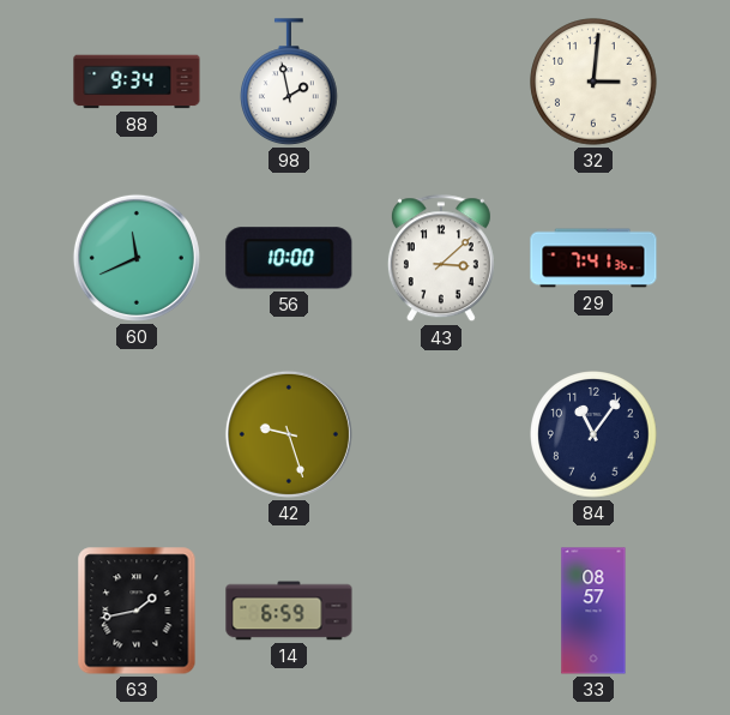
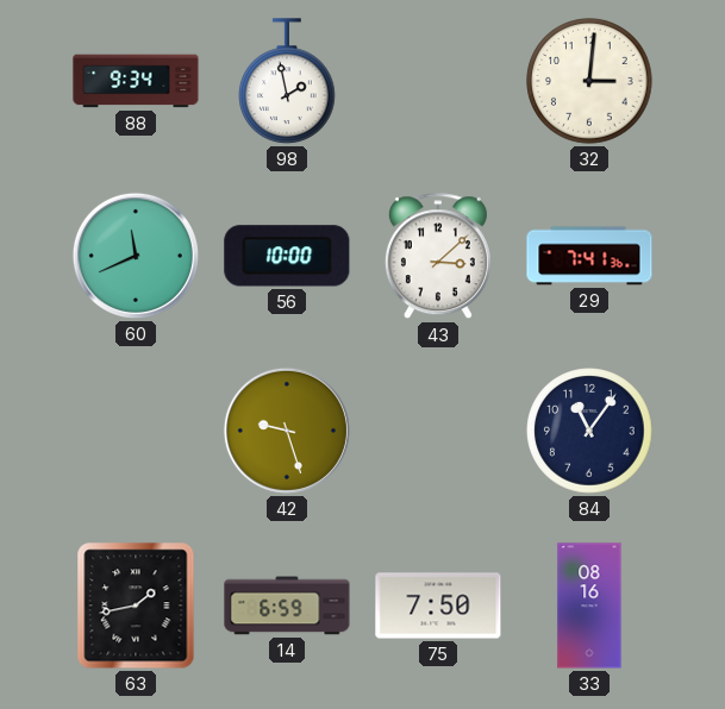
75: none -> 7:50 (438, 606)
33: 08:57 -> 08:16 (589, 606)
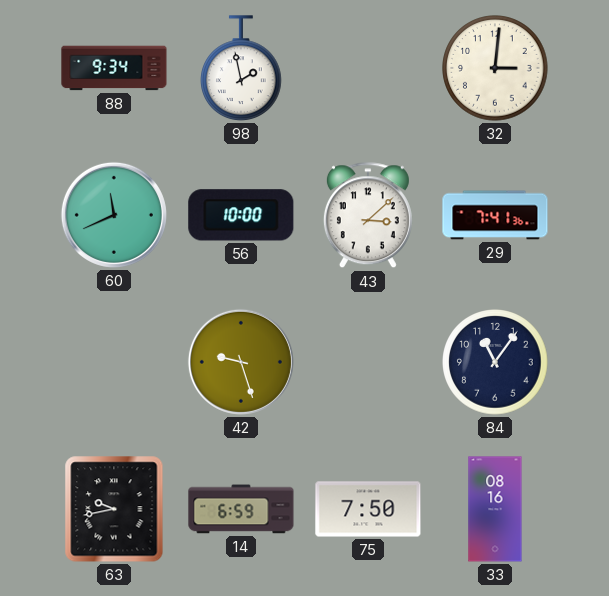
63: 1:43 -> 9:43 (114, 509)
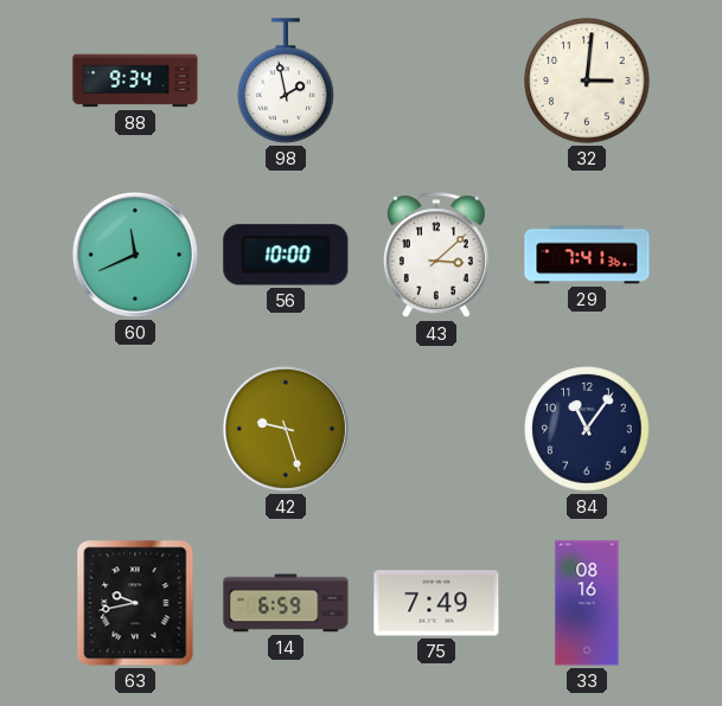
75: 7:50 -> 7:49 (436, 603)
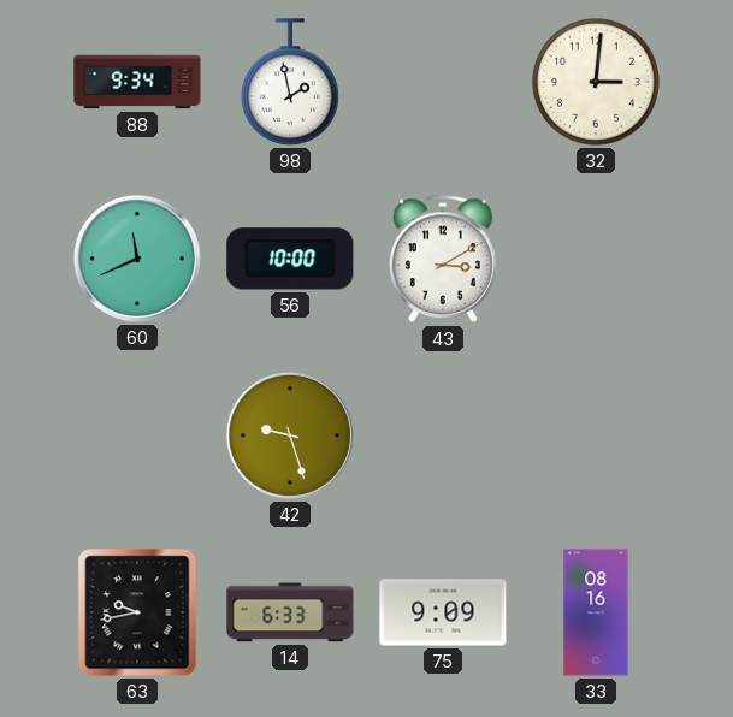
43: 3:08 -> 3:10 (443, 260)
29: 7:41 -> none (587, 255)
84: 11:06 -> none (587, 429)
14: 6:59 -> 6:33 (290, 612)
75: 7:49 -> 9:09 (443, 612)
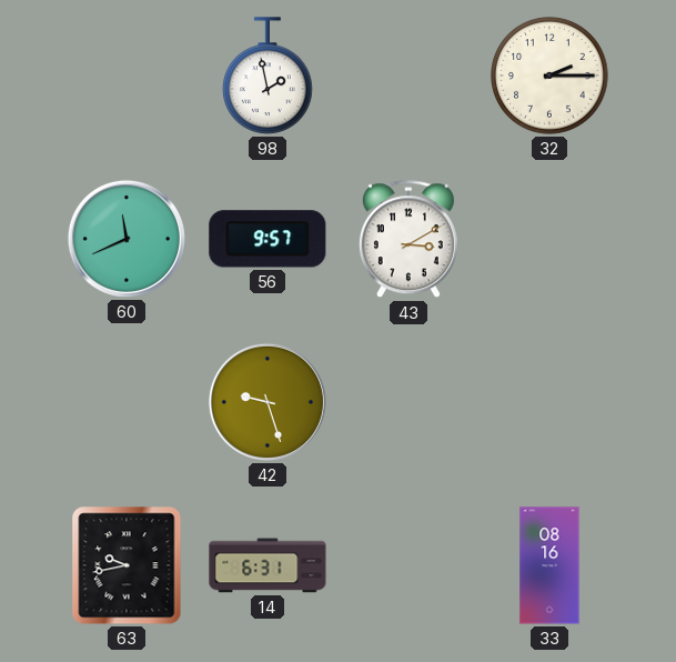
88: 9:34 -> none (137, 82)
32: 3:01 -> 2:15 (549, 76)
56: 10:00 -> 9:57 (268, 239)
14: 6:33 -> 6:31 (268, 565)
75: 9:09 -> none (443, 612)
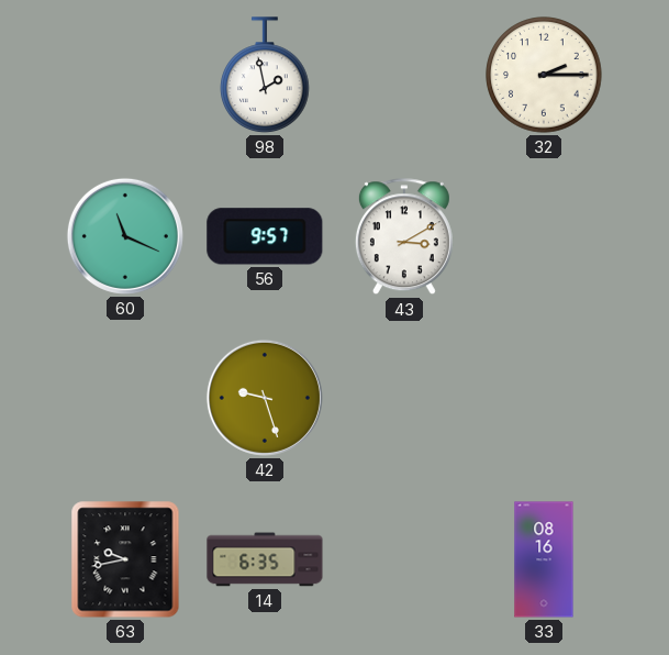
60: 11:41 -> 11:19 (125, 236)
14: 6:31 -> 6:35 (265, 559)
